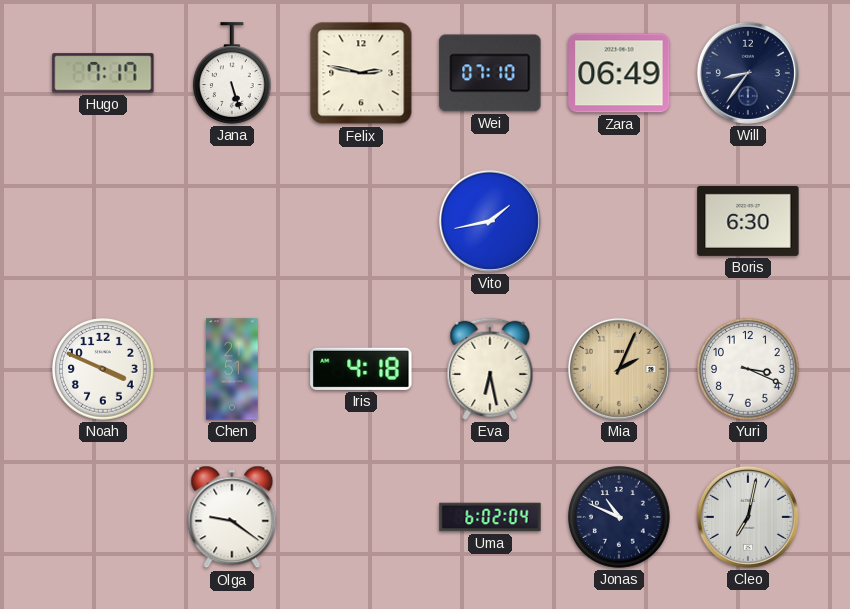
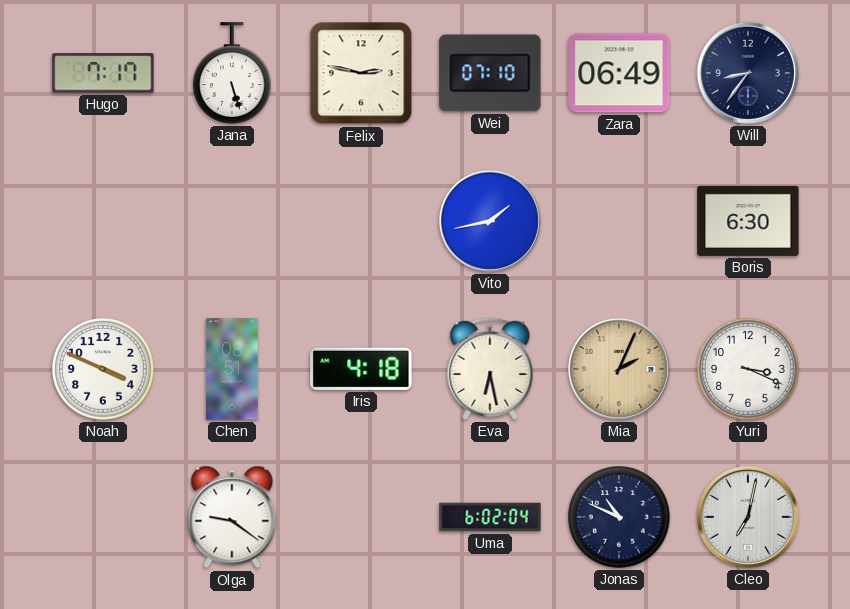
Chen: 21:51 -> 08:51 (232, 369)
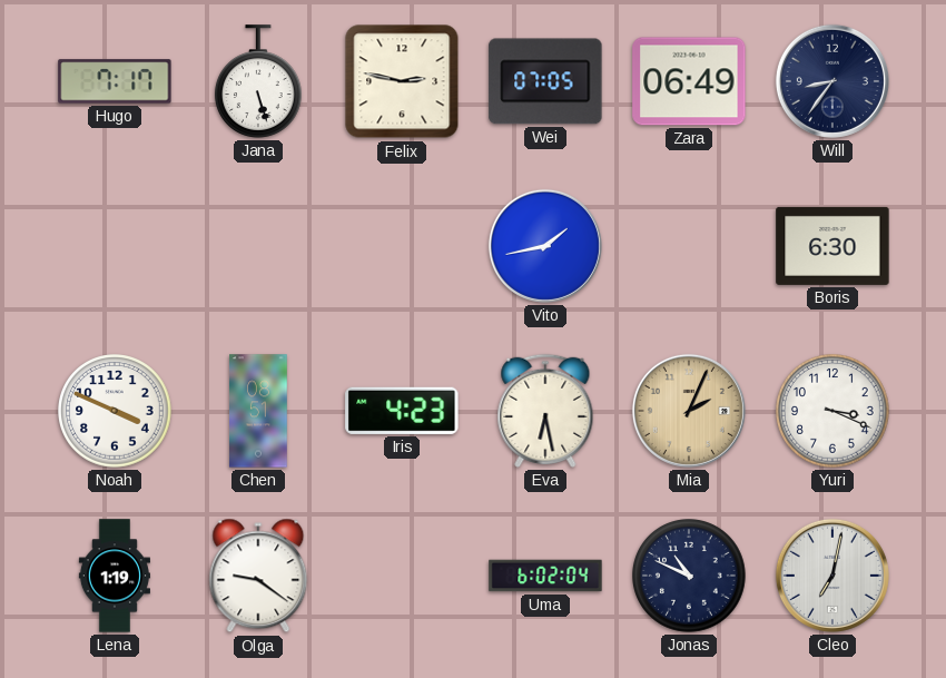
Wei: 07:10 -> 07:05 (545, 81)
Iris: 4:18 -> 4:23 (402, 411)
Lena: none -> 1:19 (115, 576)
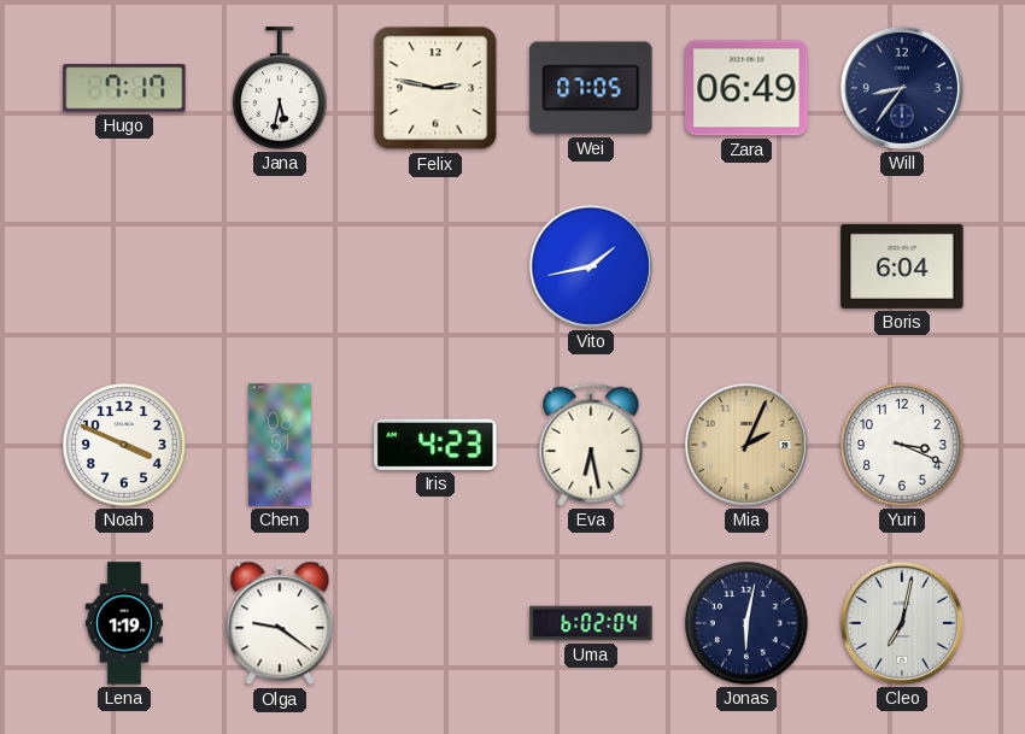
Jana: 5:27 -> 5:32 (280, 88)
Boris: 6:30 -> 6:04 (902, 266)
Jonas: 10:49 -> 6:02 (748, 624)
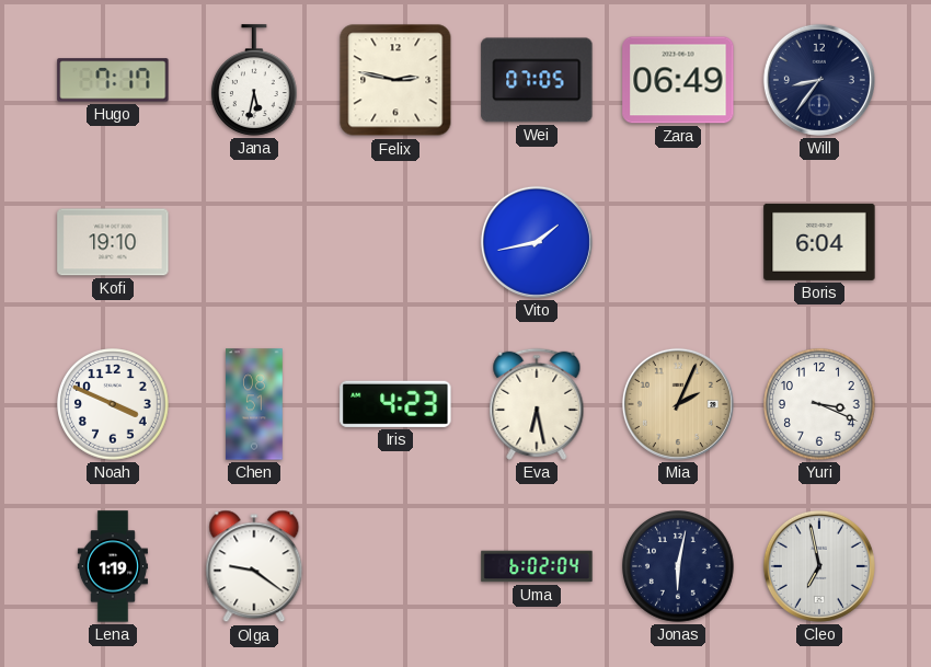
Kofi: none -> 19:10 (113, 242)
Cleo: 7:02 -> 6:58 (819, 566)
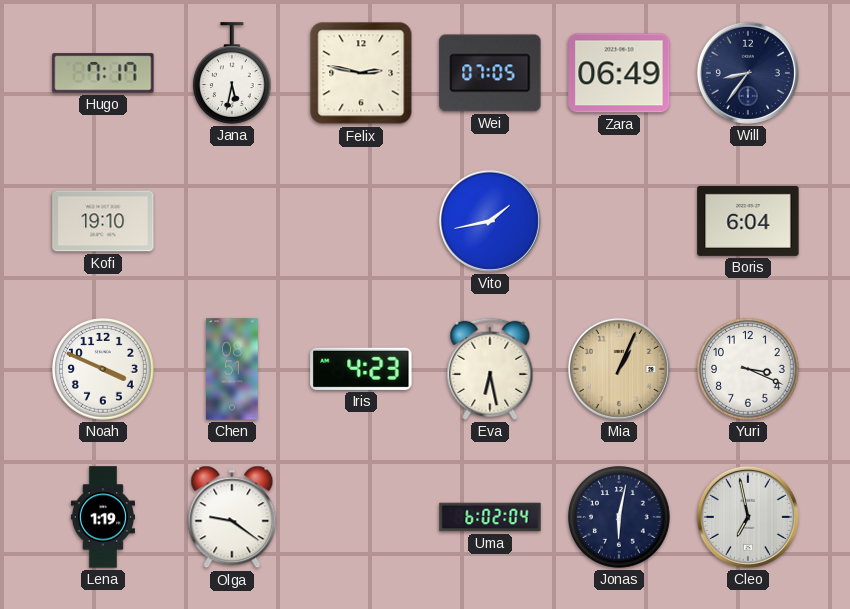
Mia: 2:04 -> 1:04 (619, 369)
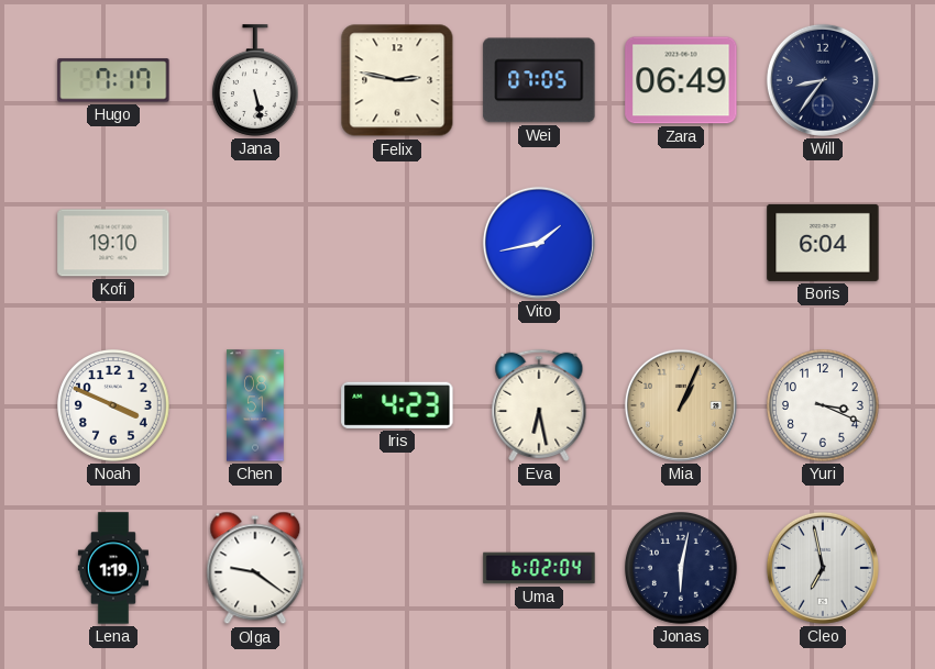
Jana: 5:32 -> 5:28 (255, 80)
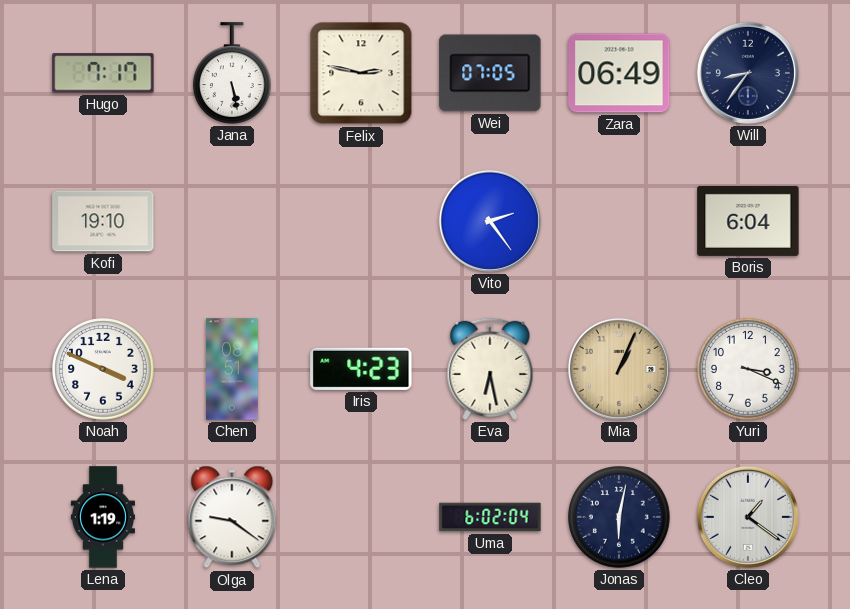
Vito: 1:43 -> 2:24 (490, 221)
Cleo: 6:58 -> 1:21 (748, 517)
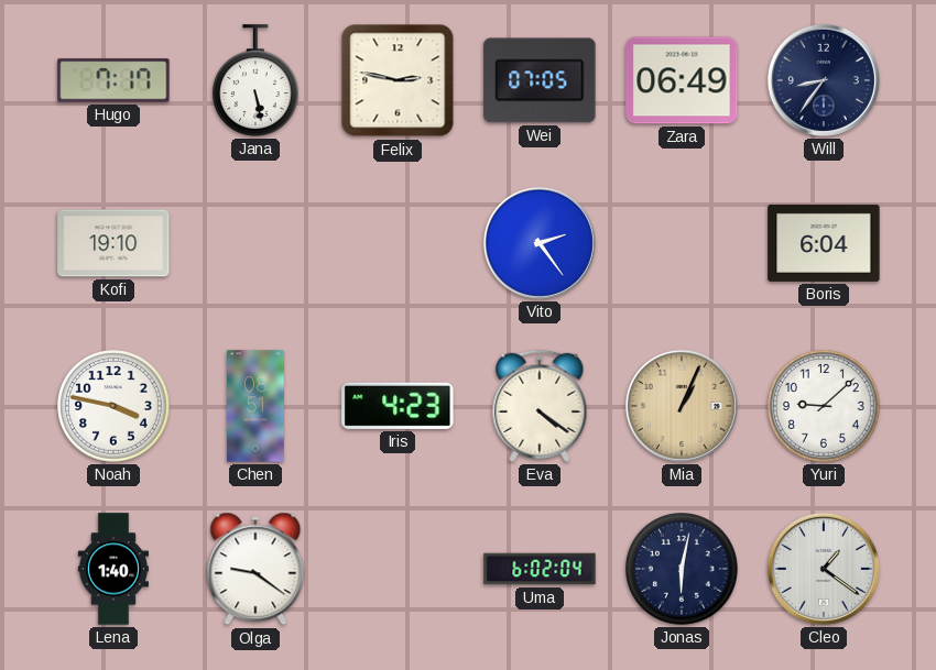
Noah: 3:49 -> 3:47 (115, 407)
Eva: 6:28 -> 4:21 (540, 406)
Yuri: 3:19 -> 9:08 (825, 407)
Lena: 1:19 -> 1:40 (113, 569)
